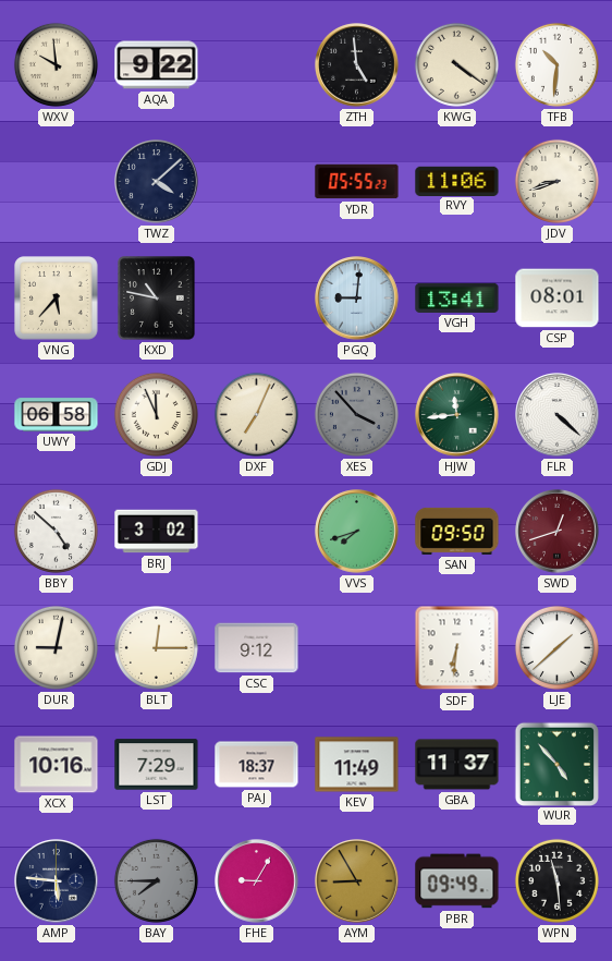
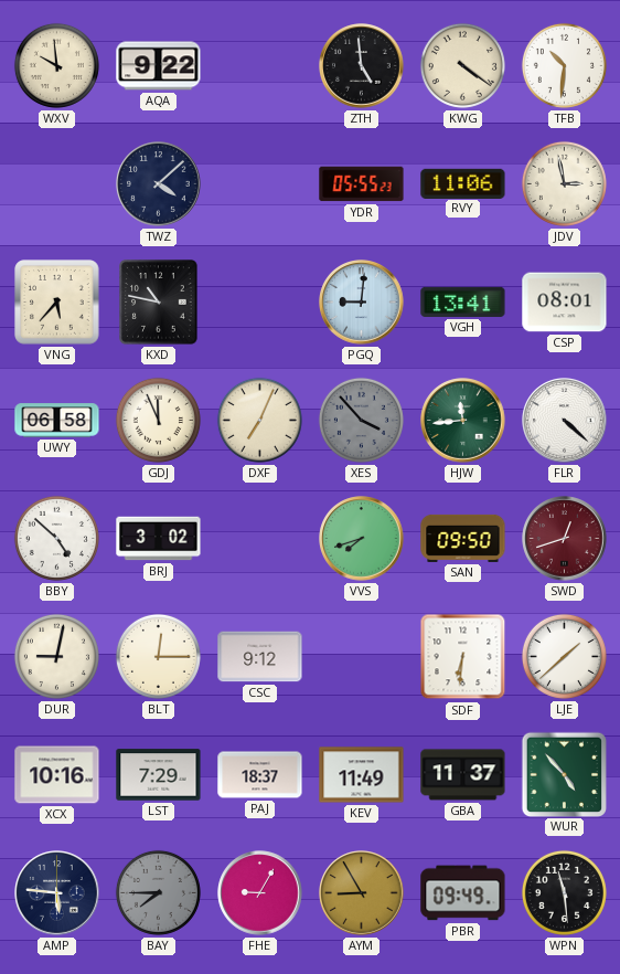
JDV: 8:42 -> 2:58 (564, 183)
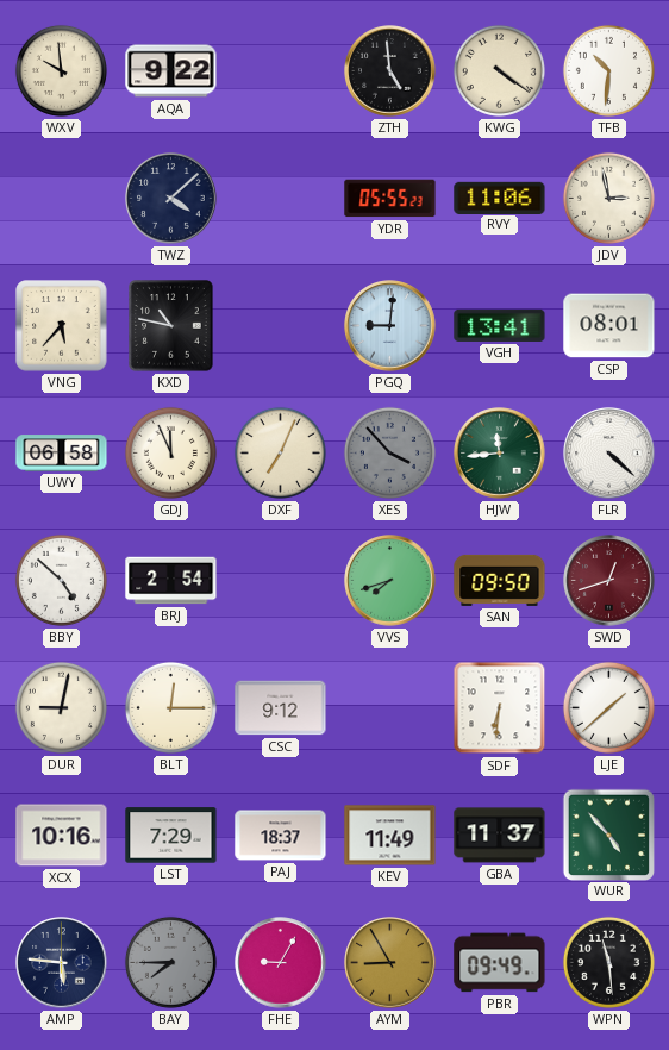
BRJ: 3:02 -> 2:54 (171, 581)
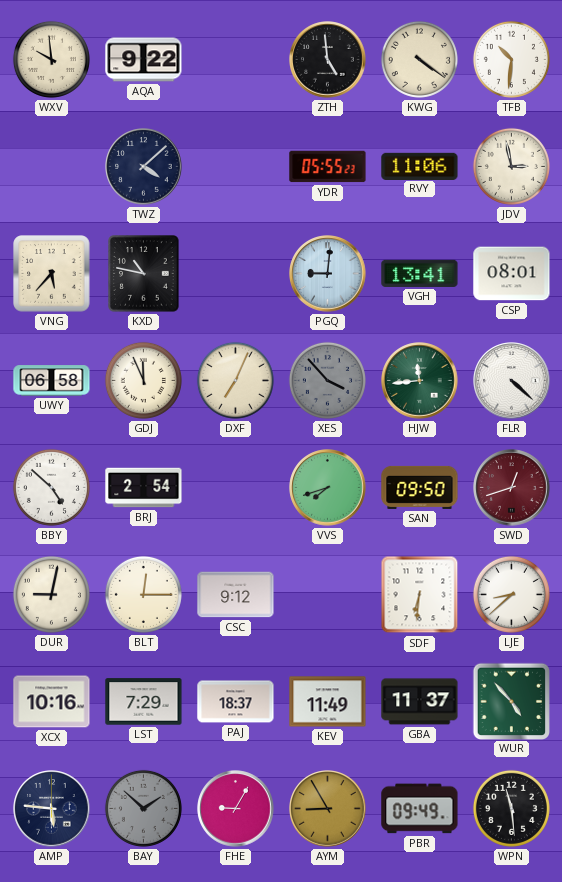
LJE: 1:38 -> 8:38 (511, 594)
BAY: 7:45 -> 1:52 (143, 808)
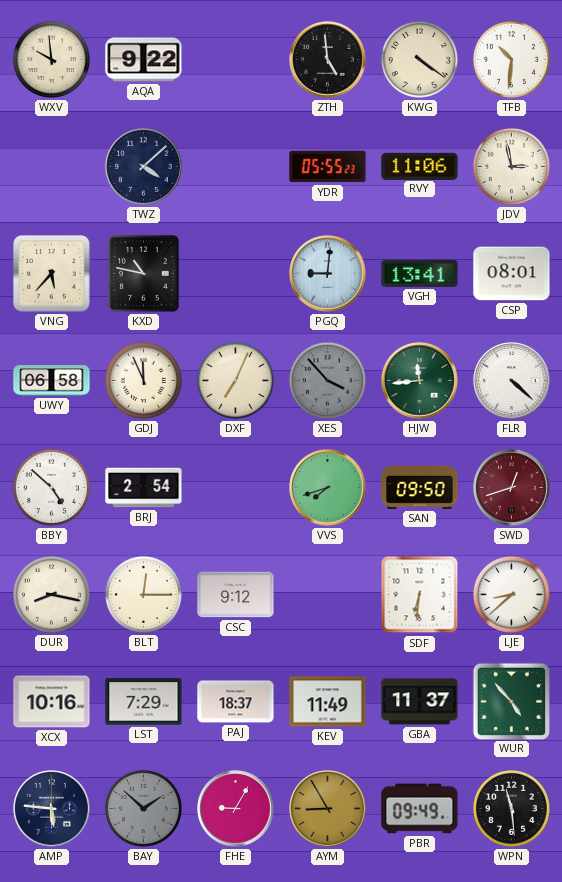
DUR: 9:02 -> 8:17 (51, 594)
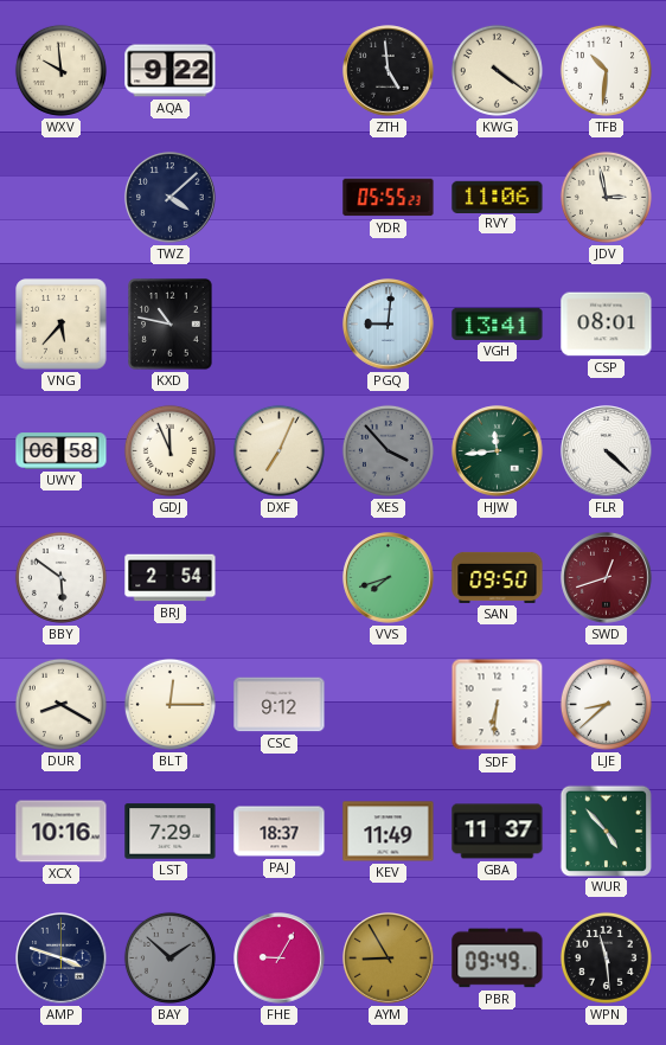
BBY: 4:52 -> 5:51 (60, 577)
DUR: 8:17 -> 8:20 (60, 704)
AMP: 5:46 -> 3:48 (62, 959)
